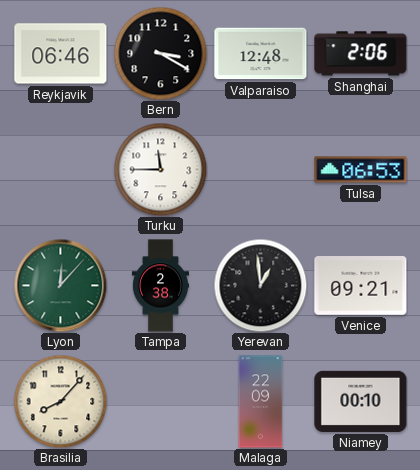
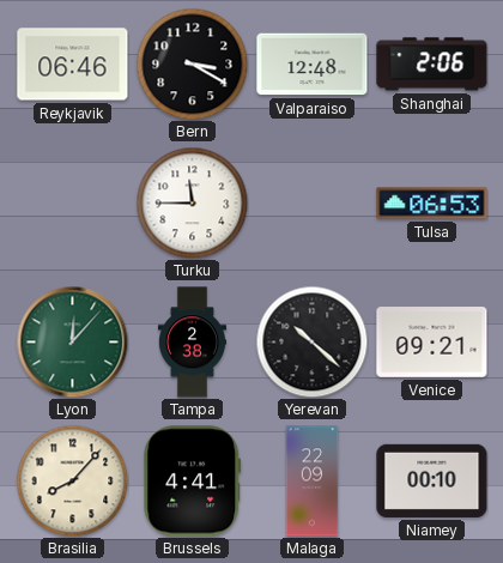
Yerevan: 12:59 -> 10:22 (311, 341)
Brussels: none -> 4:41 (193, 482)
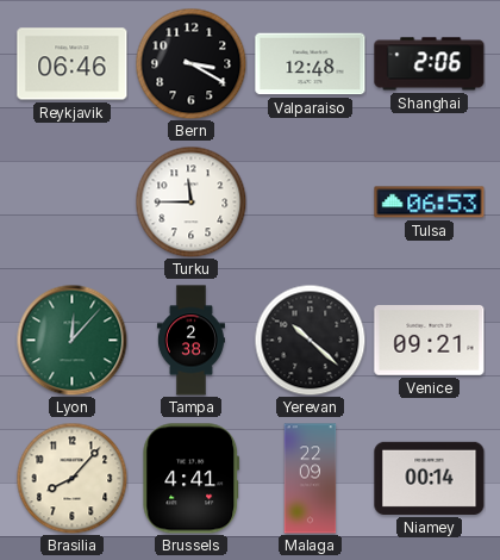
Niamey: 00:10 -> 00:14 (430, 478)
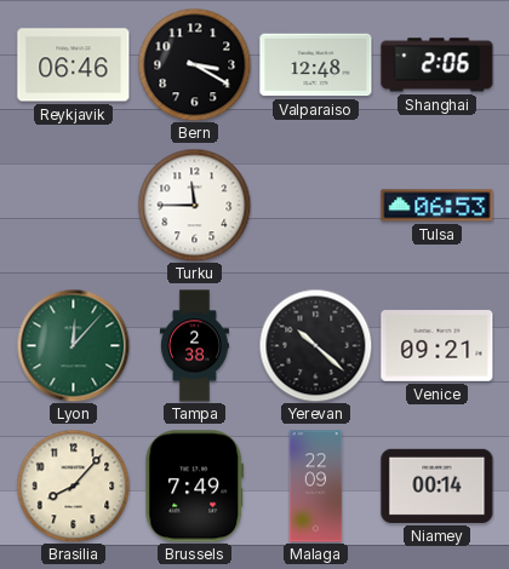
Brussels: 4:41 -> 7:49 (195, 487)
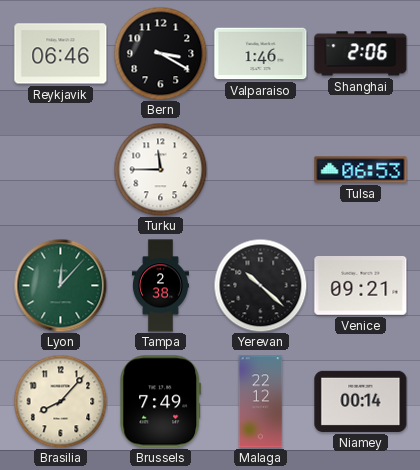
Valparaiso: 12:48 -> 1:46 (261, 54)
Malaga: 22:09 -> 22:12 (261, 402)
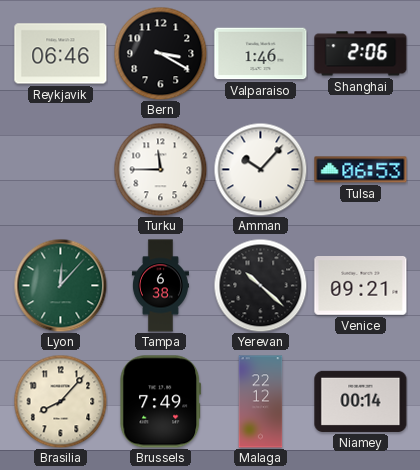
Amman: none -> 10:07 (260, 169)
Tampa: 2:38 -> 6:38 (160, 286)
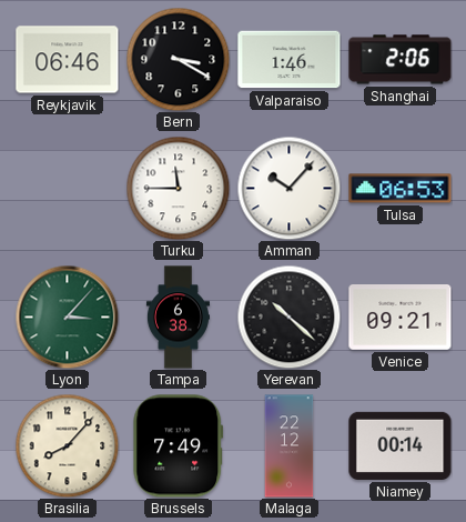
Lyon: 12:07 -> 3:07 (67, 317)
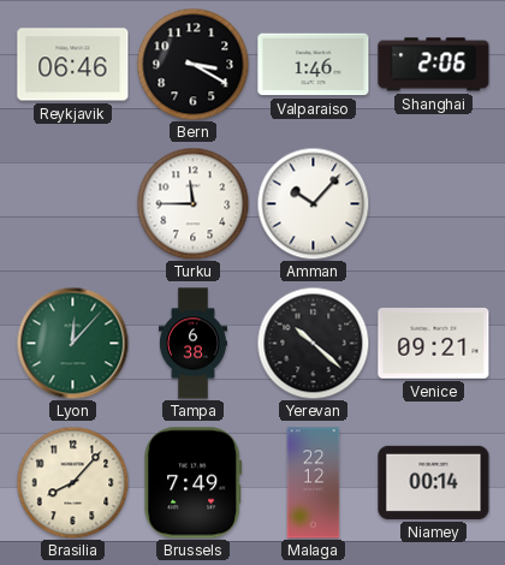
Tulsa: 06:53 -> none (401, 189)
Lyon: 3:07 -> 12:07 (72, 343)
